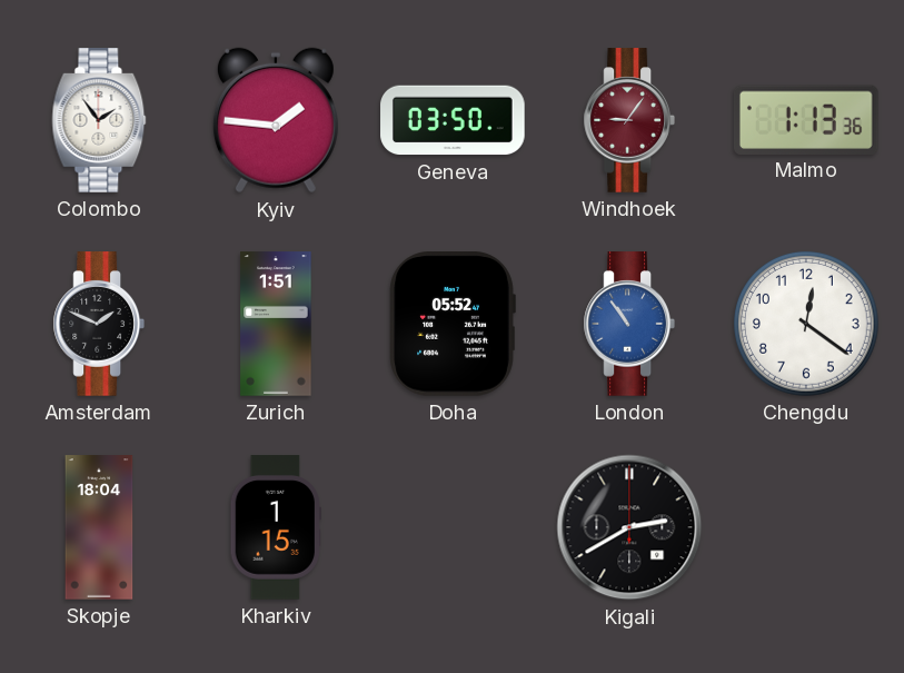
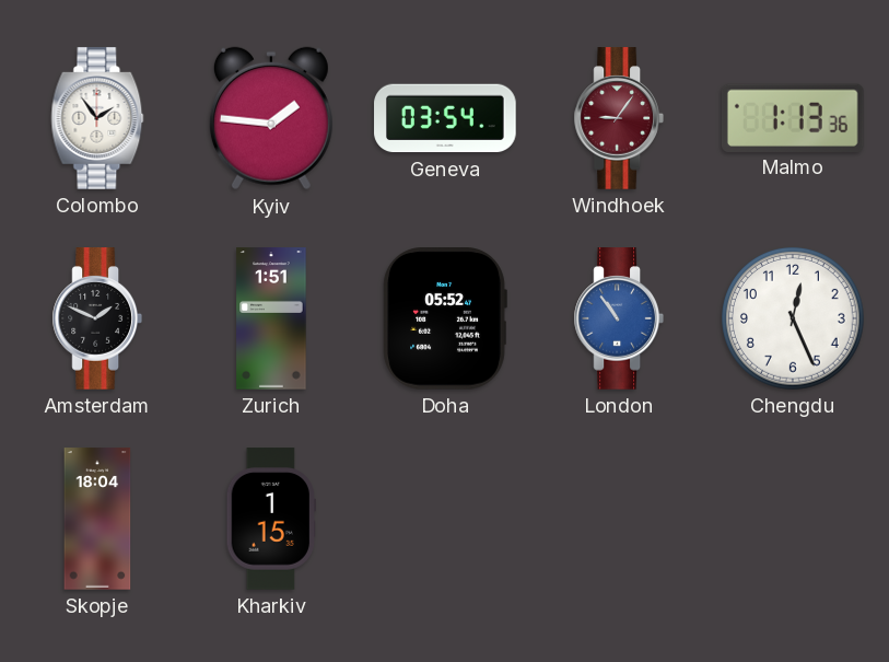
Geneva: 03:50 -> 03:54 (445, 118)
Chengdu: 12:21 -> 12:26 (794, 320)
Kigali: 2:40 -> none (629, 527)
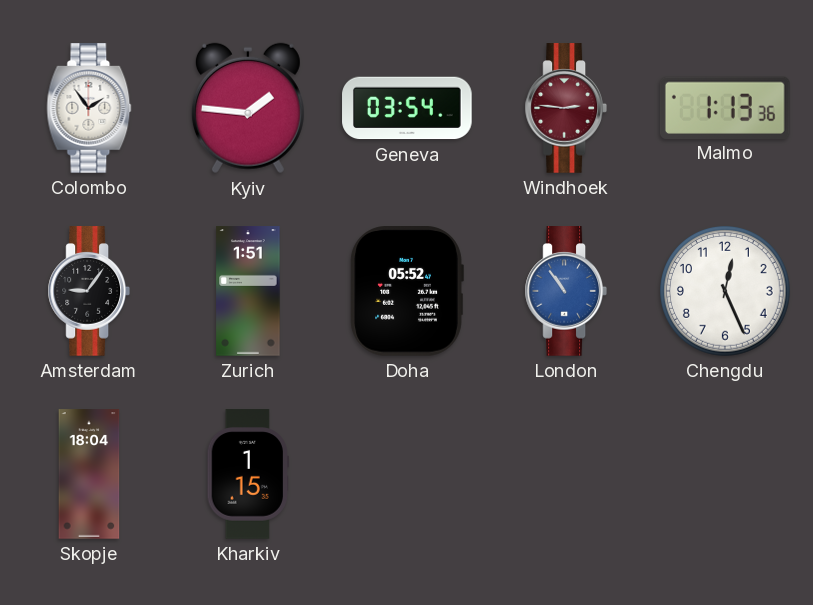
Windhoek: 9:06 -> 2:46 (565, 108)
Amsterdam: 1:49 -> 9:06 (88, 291)
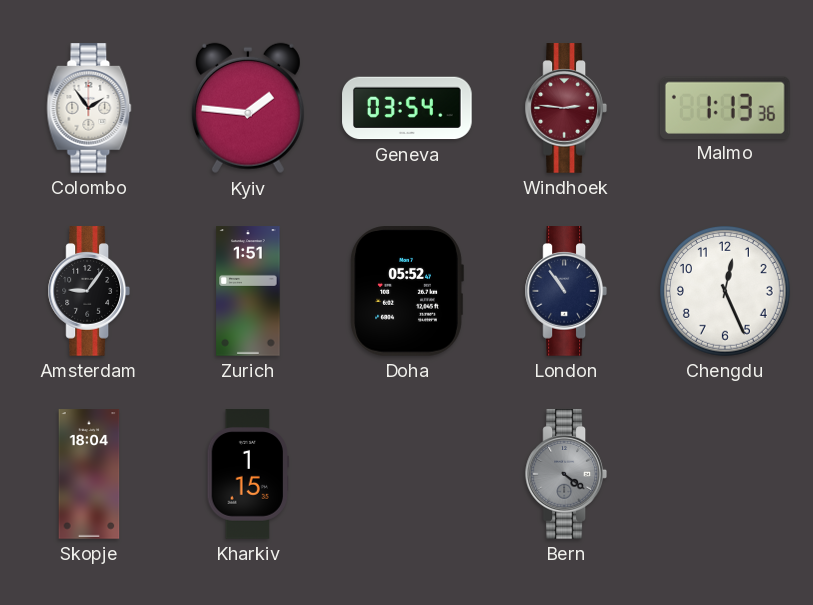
London dial: blue -> navy (565, 291)
Bern: none -> 4:21 (565, 474)
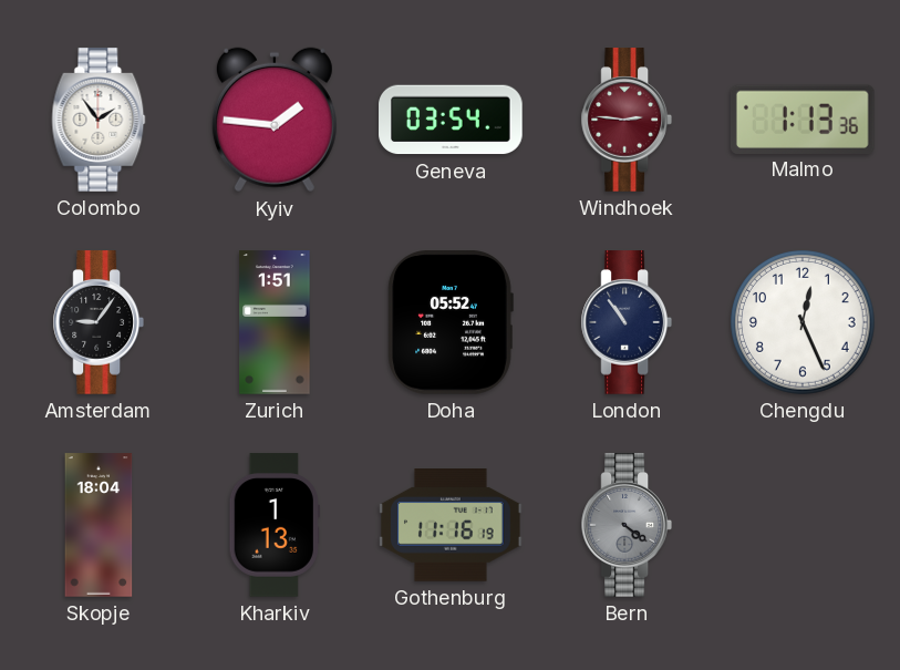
Kharkiv: 1:15 -> 1:13 (273, 525)
Gothenburg: none -> 11:16 (451, 526)
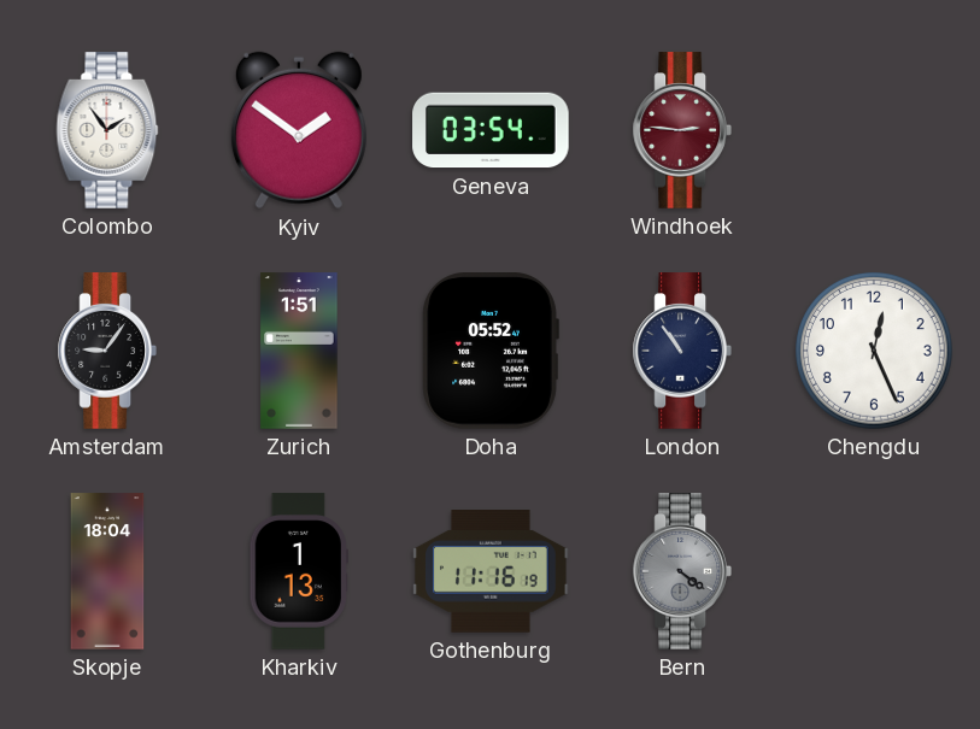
Kyiv: 1:46 -> 1:51 (299, 130)
Malmo: 1:13 -> none (803, 118)
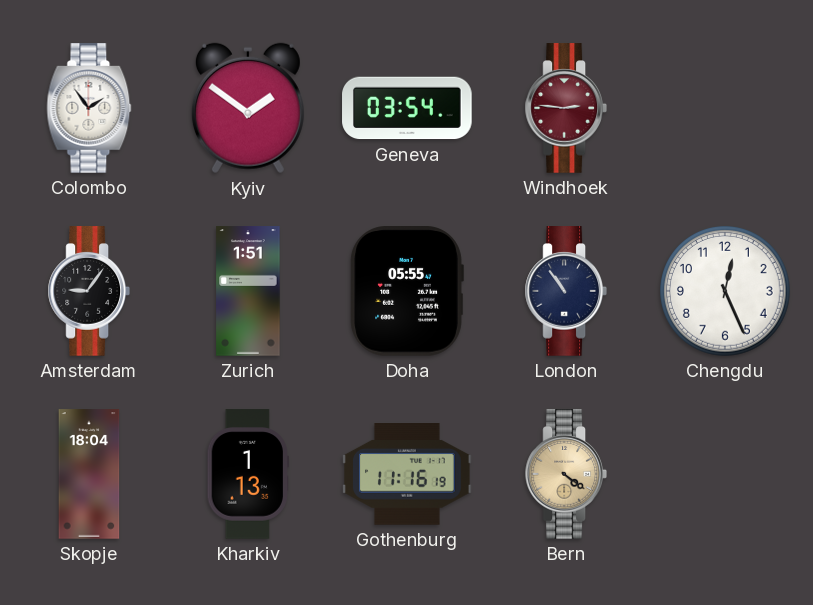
Doha: 05:52 -> 05:55 (407, 292)
Bern dial: grey -> champagne (565, 474)
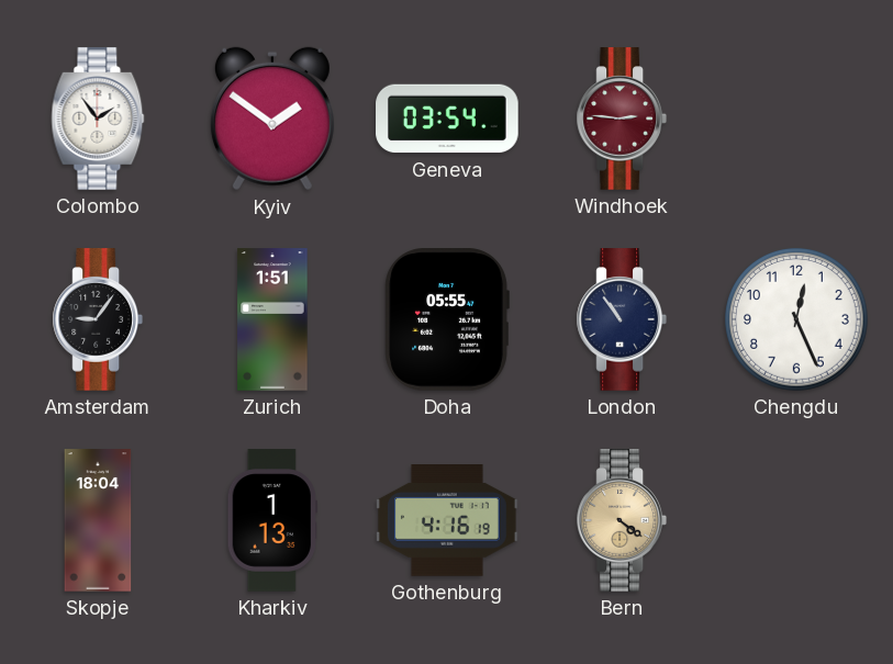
Gothenburg: 11:16 -> 4:16 (447, 521)
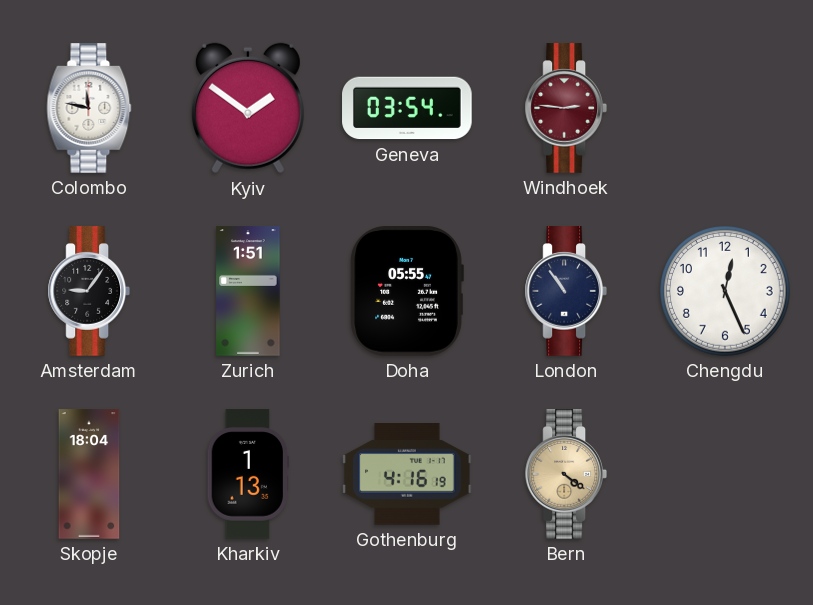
Colombo: 1:54 -> 11:47 (89, 108)
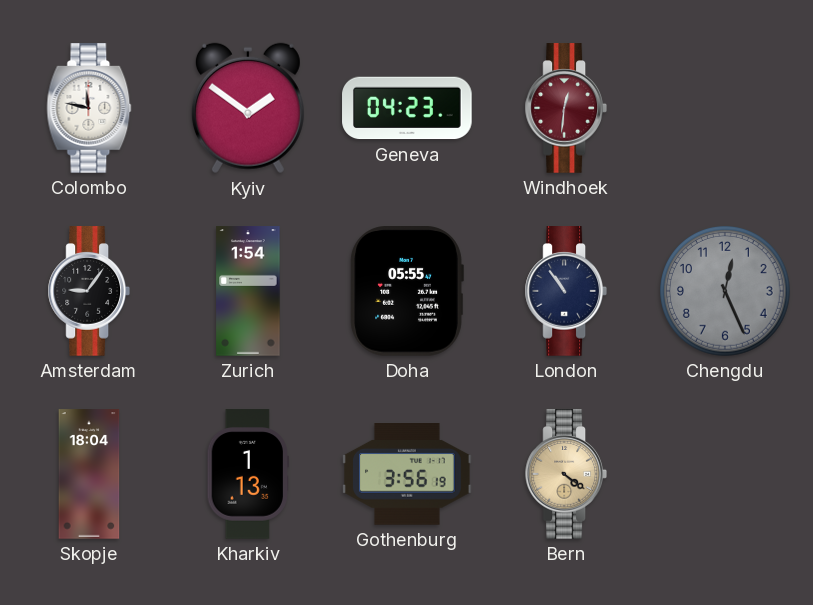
Geneva: 03:54 -> 04:23 (407, 108)
Windhoek: 2:46 -> 12:31 (565, 108)
Zurich: 1:51 -> 1:54 (248, 291)
Chengdu dial: white -> grey (726, 292)
Gothenburg: 4:16 -> 3:56 (407, 475)
